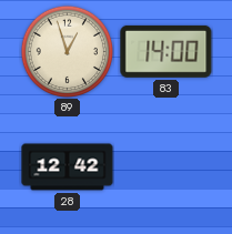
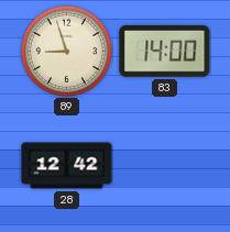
89: 12:57 -> 8:57 (66, 51)
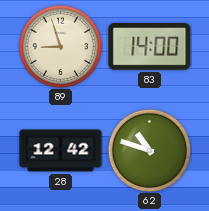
62: none -> 10:48 (149, 150)
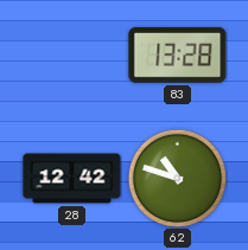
89: 8:57 -> none (60, 46)
83: 14:00 -> 13:28 (178, 55)
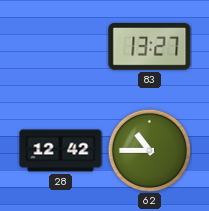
83: 13:28 -> 13:27 (150, 46)
62: 10:48 -> 10:45 (149, 150)
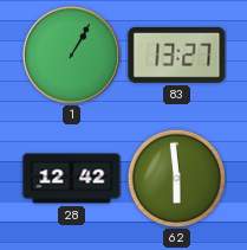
1: none -> 1:05 (71, 55)
62: 10:45 -> 5:59 (176, 178)
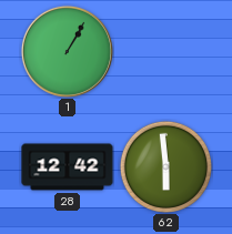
83: 13:27 -> none (177, 55)
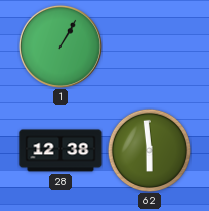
28: 12:42 -> 12:38 (61, 151)
